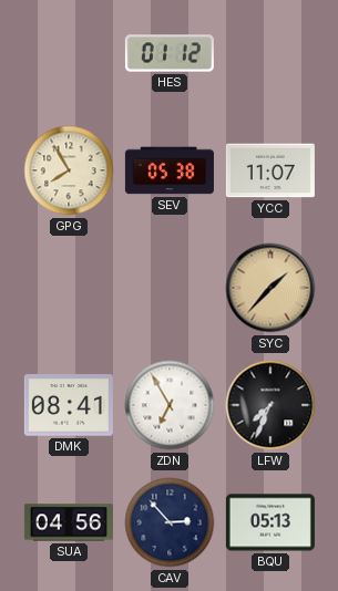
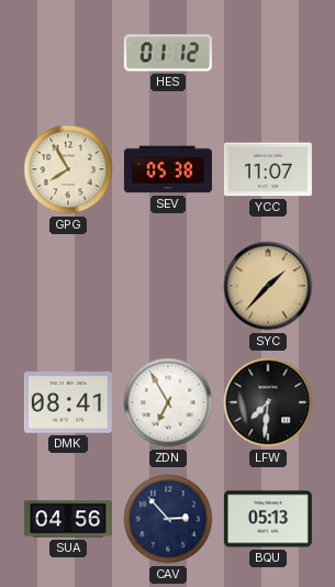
LFW: 7:34 -> 7:31 (268, 402)
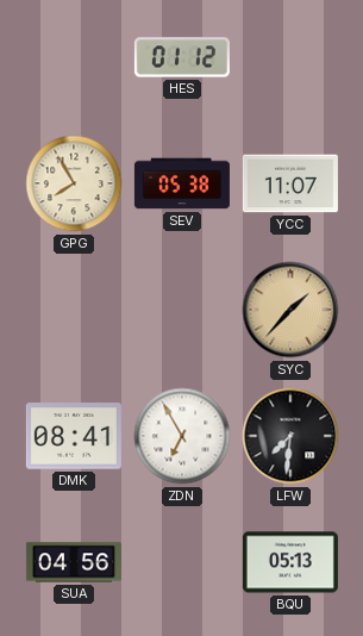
CAV: 2:53 -> none (168, 519)
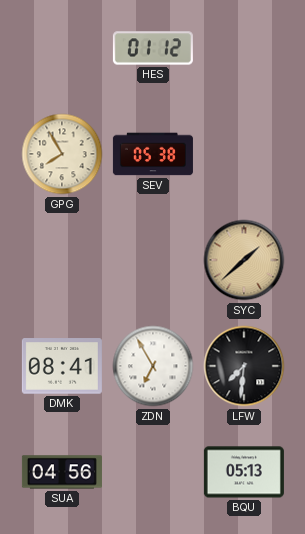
YCC: 11:07 -> none (290, 183)
SYC: 1:37 -> 1:38 (244, 260)
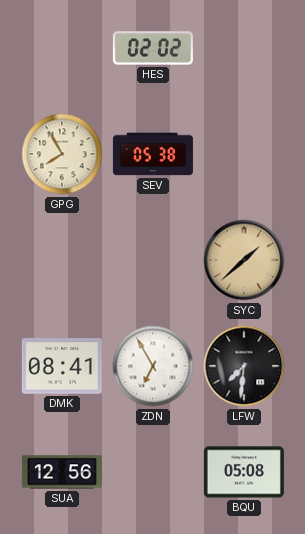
HES: 01:12 -> 02:02 (153, 48)
SUA: 04:56 -> 12:56 (62, 472)
BQU: 05:13 -> 05:08 (244, 472)
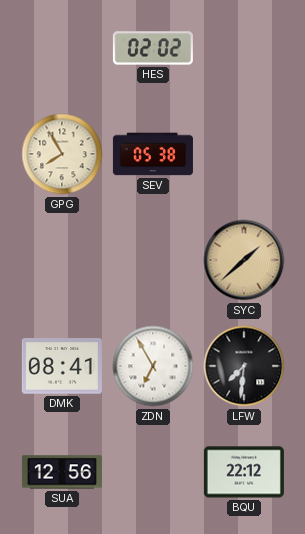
BQU: 05:08 -> 22:12 (244, 472)
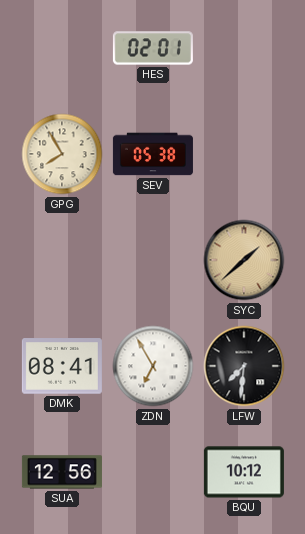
HES: 02:02 -> 02:01 (153, 48)
BQU: 22:12 -> 10:12 (244, 472)
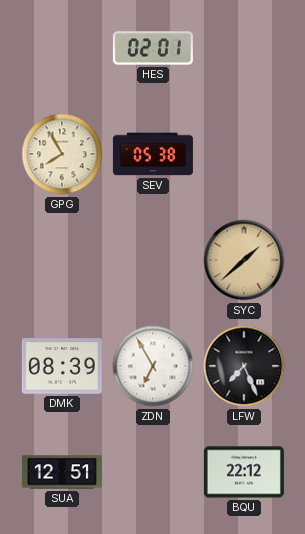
DMK: 08:41 -> 08:39 (62, 366)
LFW: 7:31 -> 7:26 (244, 366)
SUA: 12:56 -> 12:51 (62, 472)
BQU: 10:12 -> 22:12 (244, 472)
